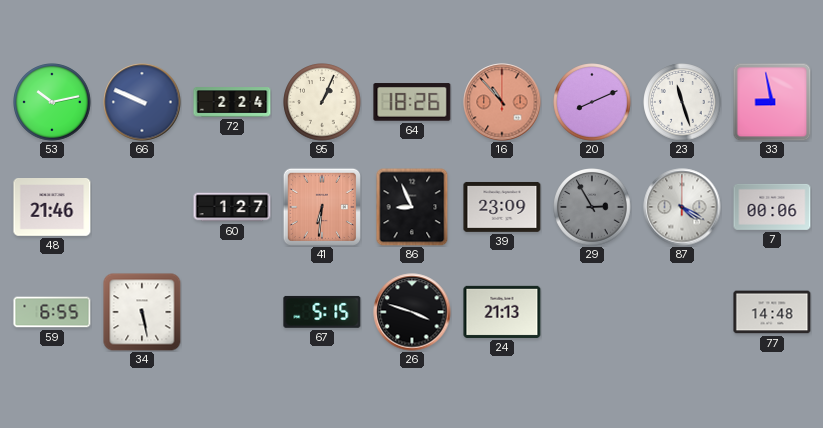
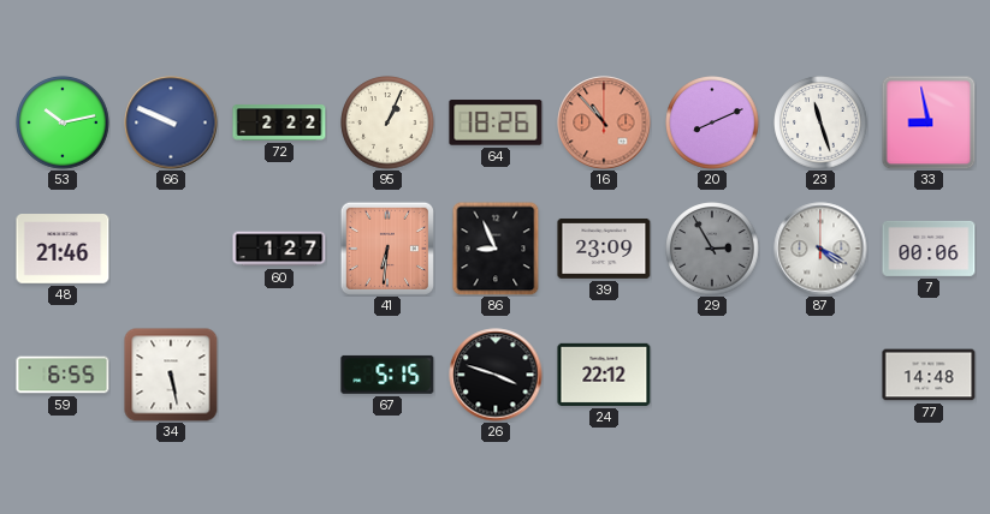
72: 2:24 -> 2:22 (279, 122)
24: 21:13 -> 22:12 (604, 375)
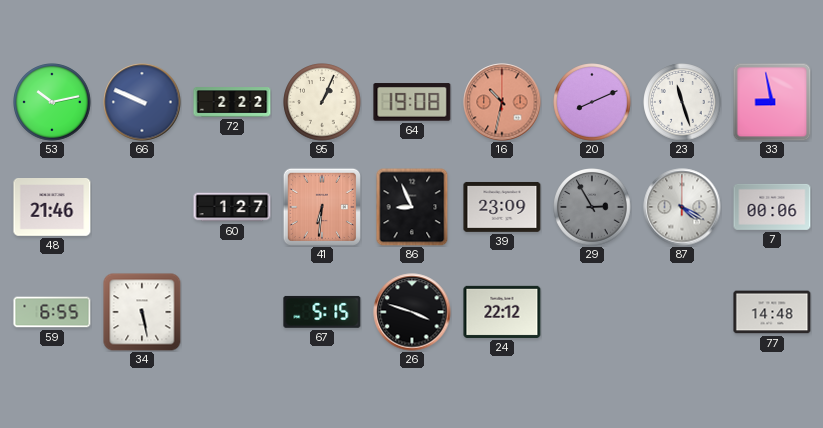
64: 18:26 -> 19:08 (412, 102)
16: 10:53 -> 10:32 (502, 102)
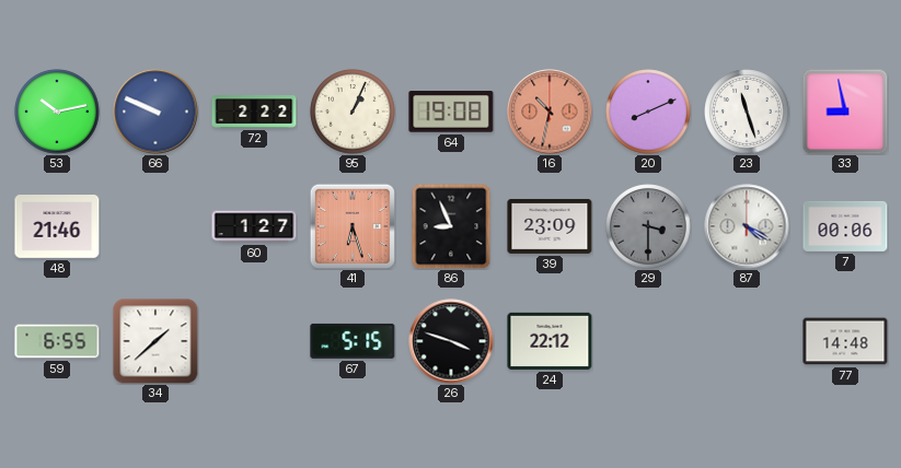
41: 6:31 -> 6:27 (353, 226)
29: 2:55 -> 3:30 (648, 226)
34: 5:28 -> 1:38 (155, 341)
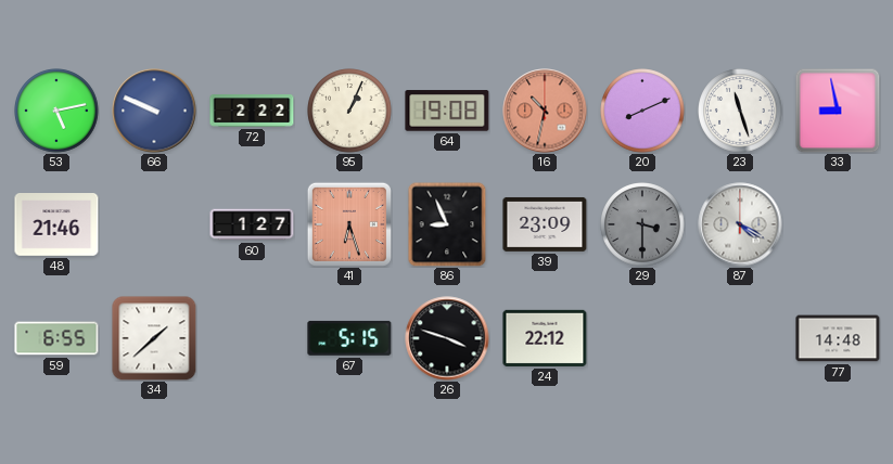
53: 10:13 -> 5:13 (56, 111)
7: 00:06 -> none (845, 226)
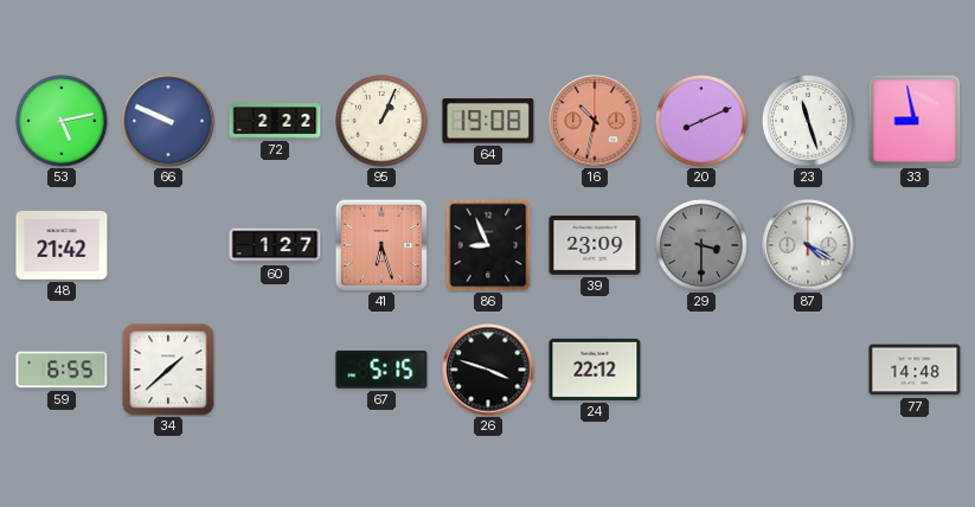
48: 21:46 -> 21:42 (62, 246)
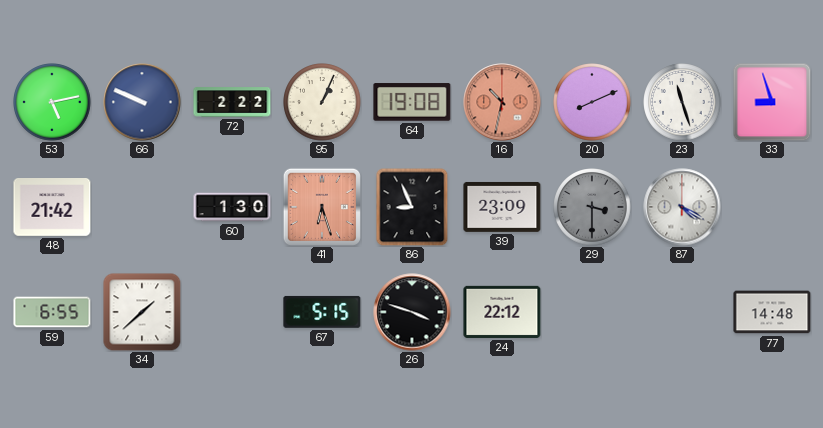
33: 8:58 -> 8:57 (772, 102)
60: 1:27 -> 1:30 (232, 207)
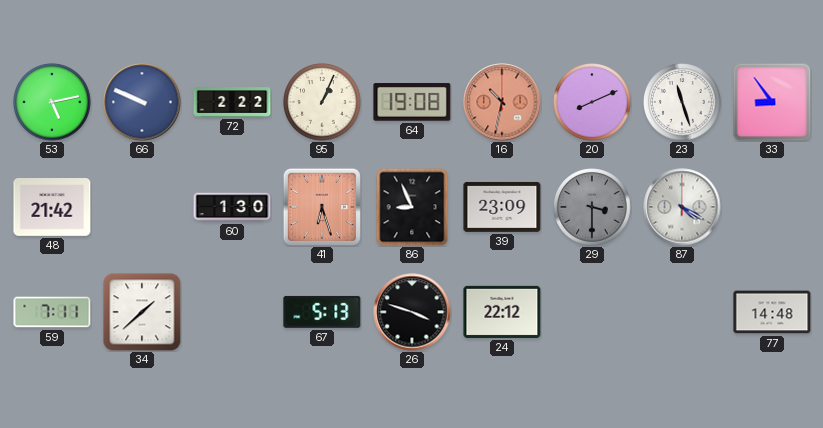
33: 8:57 -> 8:54 (772, 102)
59: 6:55 -> 7:11 (52, 312)
67: 5:15 -> 5:13 (322, 312)
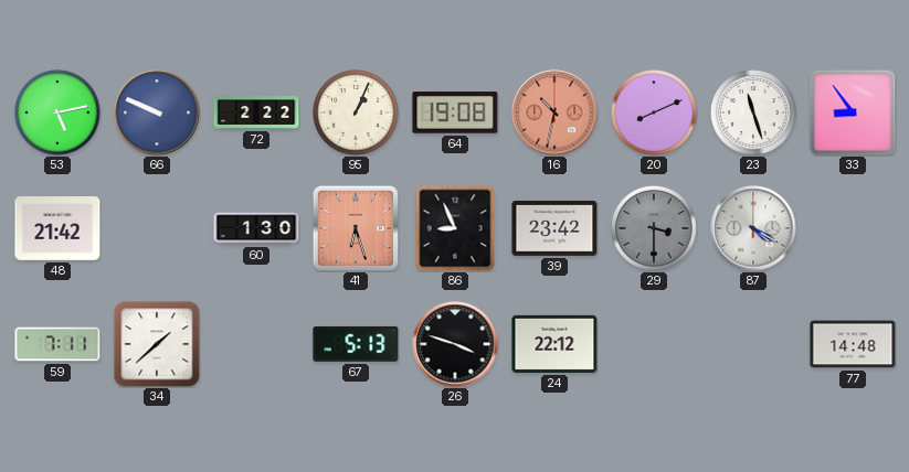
39: 23:09 -> 23:42 (554, 228)
